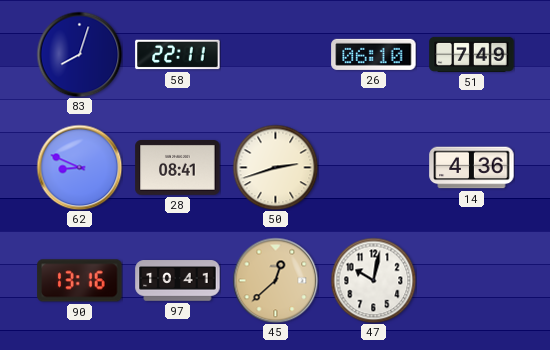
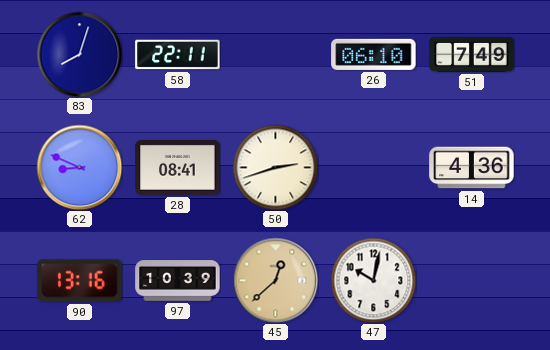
97: 10:41 -> 10:39 (178, 281)
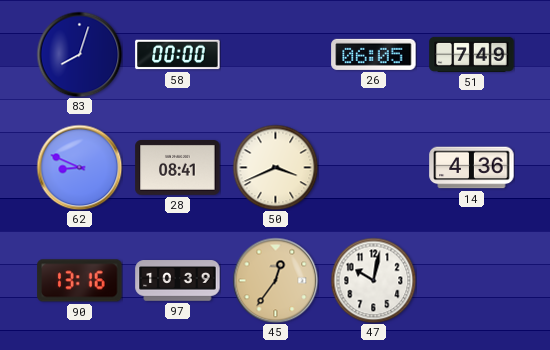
58: 22:11 -> 00:00 (178, 55)
26: 06:10 -> 06:05 (374, 54)
50: 2:42 -> 3:41 (275, 167)
45: 12:38 -> 12:36 (275, 280)
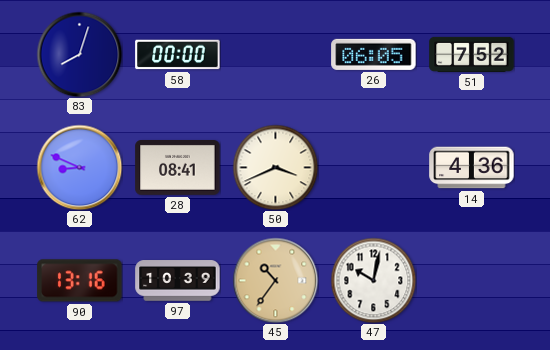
51: 7:49 -> 7:52 (472, 54)
45: 12:36 -> 10:36 (275, 280)
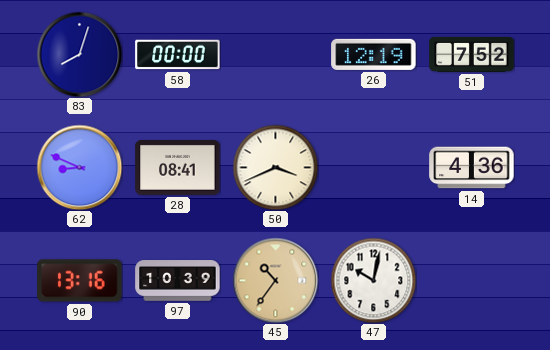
26: 06:05 -> 12:19 (374, 54)
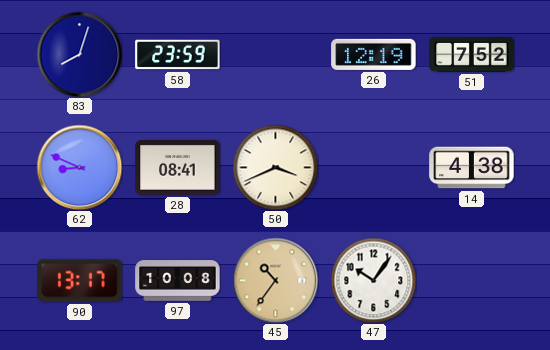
58: 00:00 -> 23:59 (178, 55)
14: 4:36 -> 4:38 (472, 168)
90: 13:16 -> 13:17 (80, 281)
97: 10:39 -> 10:08 (178, 281)
47: 10:02 -> 10:06 (373, 280)
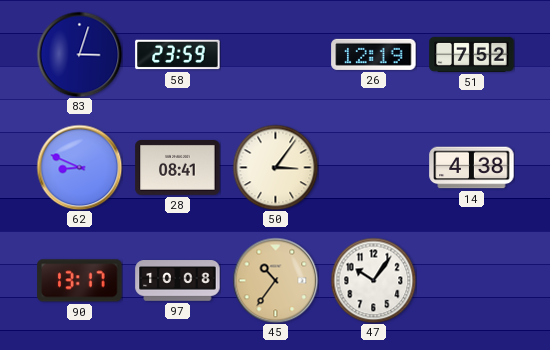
83: 8:03 -> 3:03 (79, 54)
50: 3:41 -> 3:06 (275, 167)
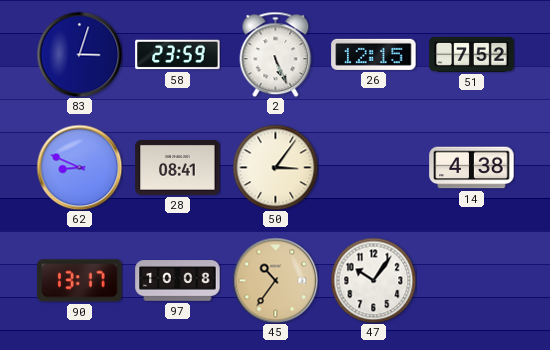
2: none -> 5:26 (276, 54)
26: 12:19 -> 12:15 (374, 54)
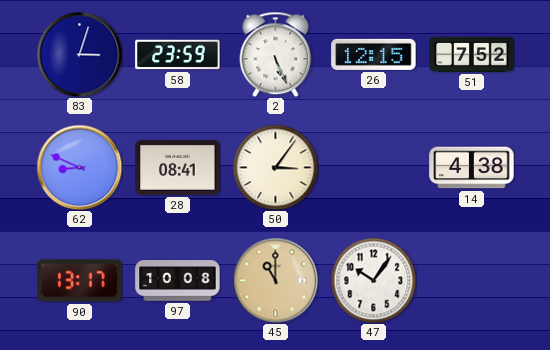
45: 10:36 -> 11:00 (275, 280)
